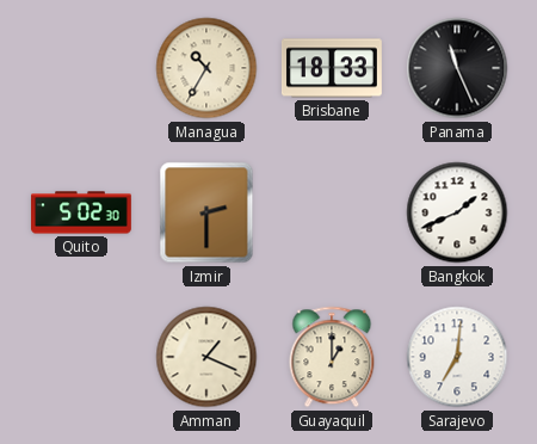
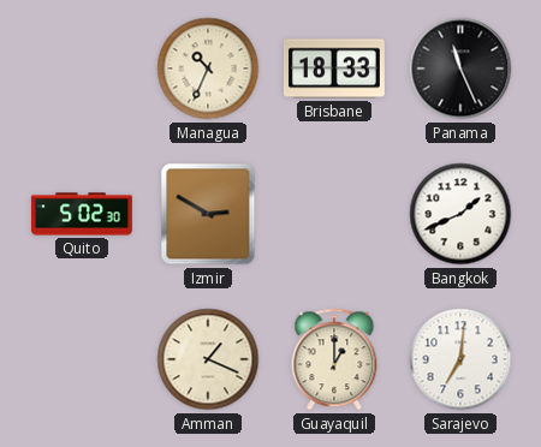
Managua: 10:35 -> 10:34 (208, 68)
Izmir: 2:30 -> 2:50 (208, 214)
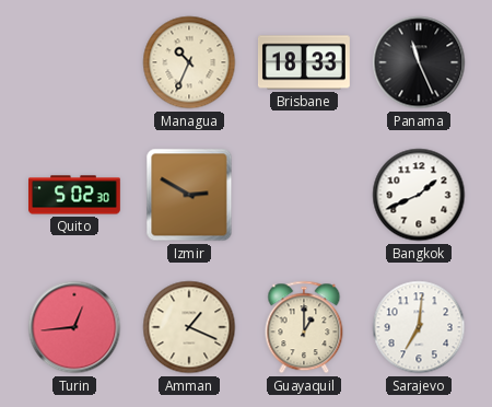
Turin: none -> 12:44 (74, 327)
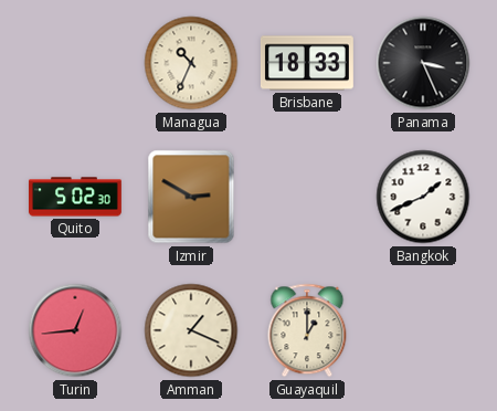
Panama: 11:26 -> 3:26 (423, 63)
Sarajevo: 7:01 -> none (419, 327)
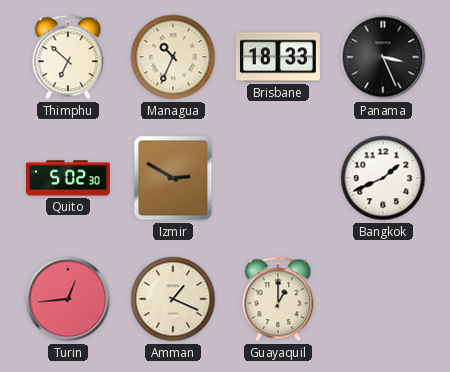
Thimphu: none -> 6:52 (68, 57)
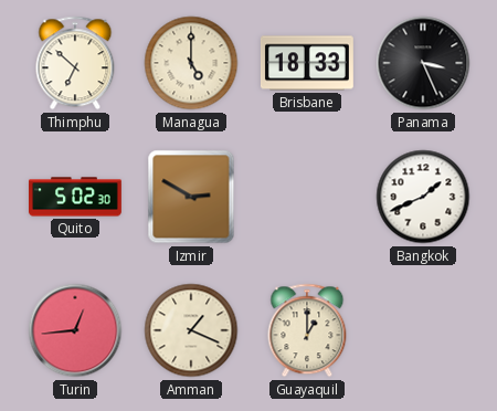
Managua: 10:34 -> 5:00 (191, 63)
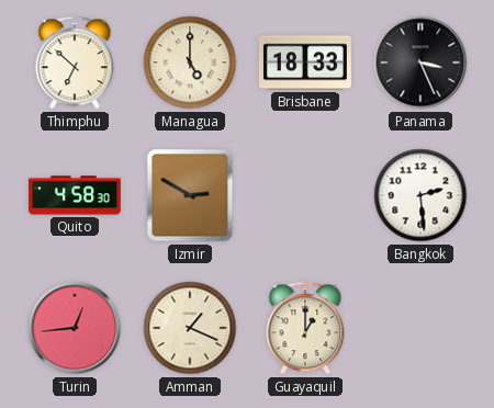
Quito: 5:02 -> 4:58 (76, 195)
Bangkok: 1:41 -> 2:29 (420, 195)
